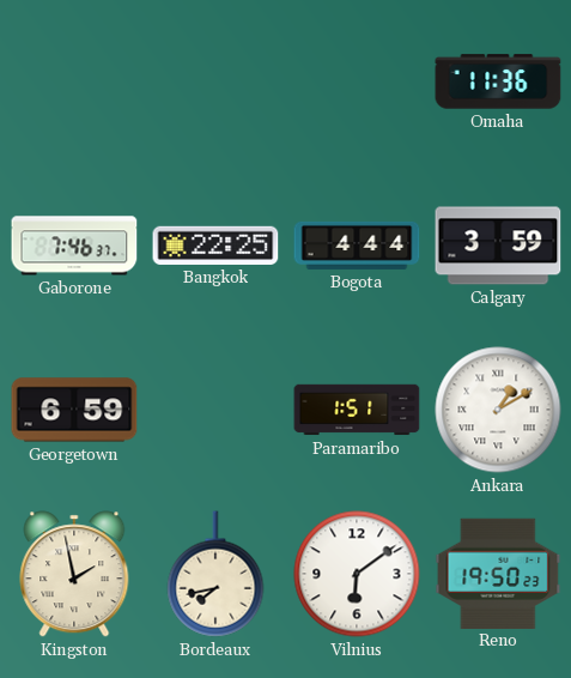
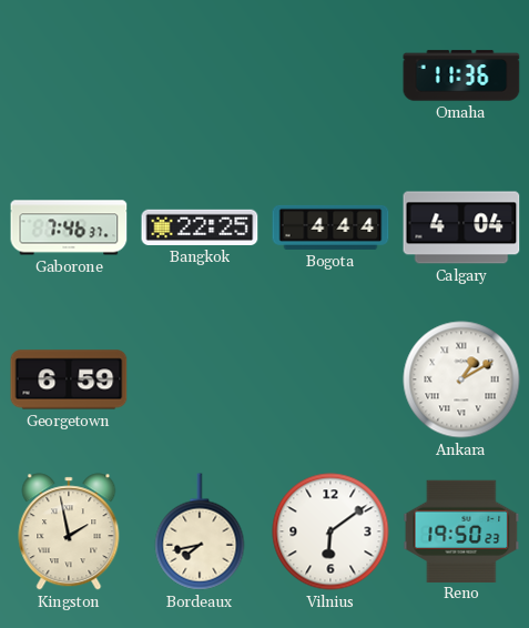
Calgary: 3:59 -> 4:04 (461, 227)
Paramaribo: 1:51 -> none (357, 410)
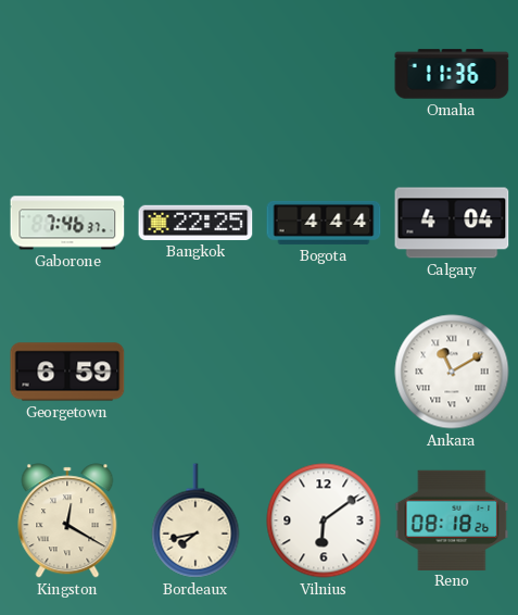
Ankara: 1:10 -> 11:10 (452, 372)
Kingston: 1:58 -> 12:20 (67, 520)
Reno: 19:50 -> 08:18 (452, 519)
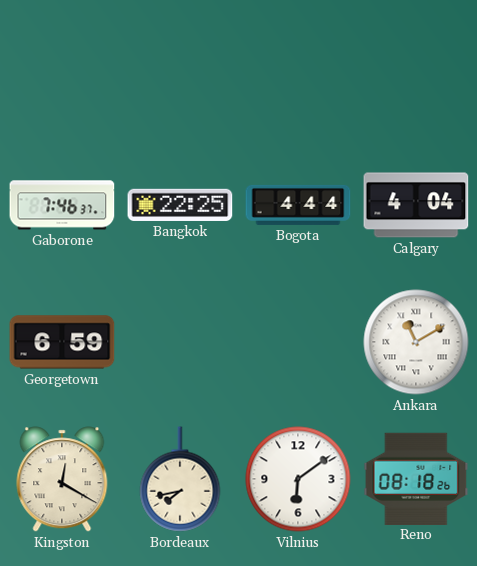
Omaha: 11:36 -> none (452, 74)
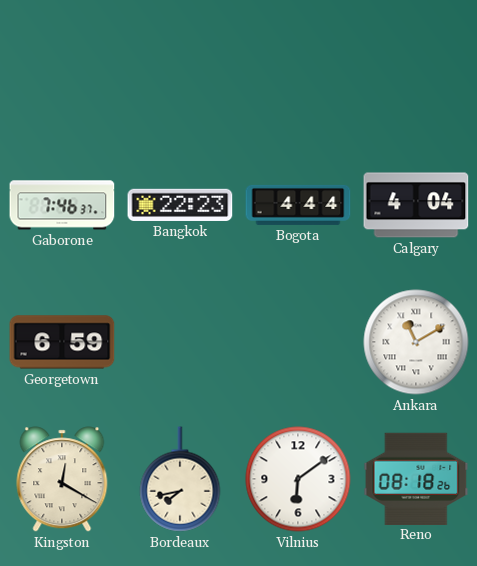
Bangkok: 22:25 -> 22:23 (180, 205)
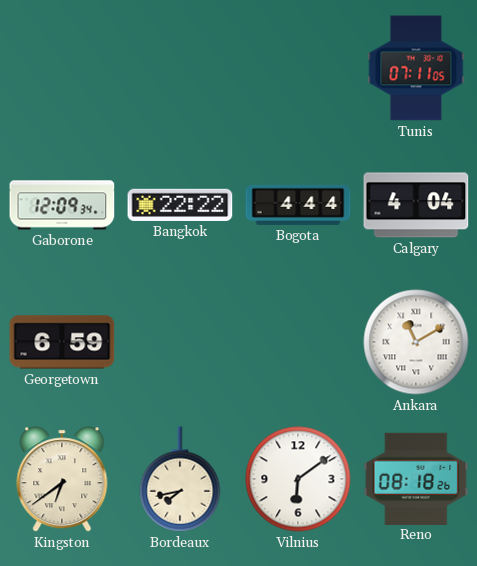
Tunis: none -> 07:11 (416, 68)
Gaborone: 7:46 -> 12:09 (62, 205)
Bangkok: 22:23 -> 22:22 (180, 205)
Kingston: 12:20 -> 6:39 (62, 479)
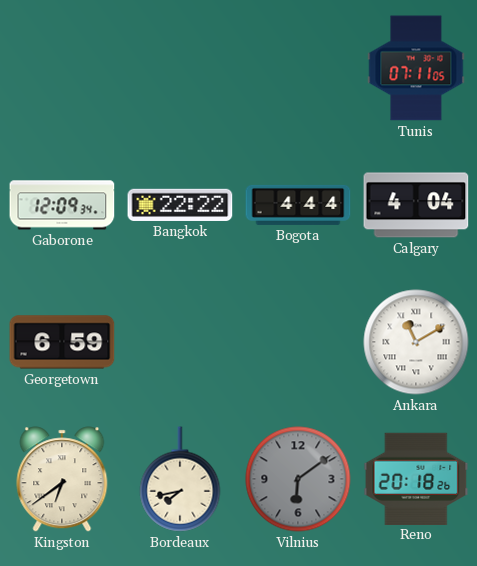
Vilnius dial: white -> grey (298, 479)
Reno: 08:18 -> 20:18 (416, 478)
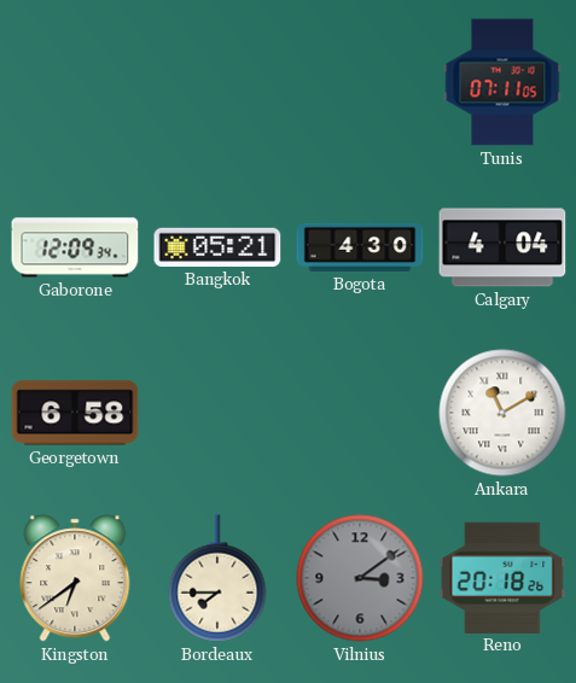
Bangkok: 22:22 -> 05:21 (217, 247)
Bogota: 4:44 -> 4:30 (360, 247)
Georgetown: 6:59 -> 6:58 (75, 413)
Bordeaux: 7:43 -> 7:45 (217, 578)
Vilnius: 6:09 -> 3:09 (360, 578)
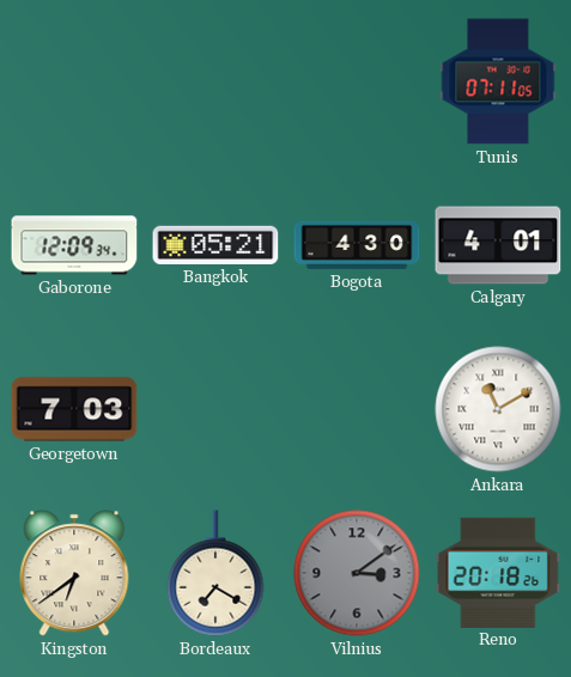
Calgary: 4:04 -> 4:01 (498, 245)
Georgetown: 6:58 -> 7:03 (74, 409)
Bordeaux: 7:45 -> 7:20 (215, 573)
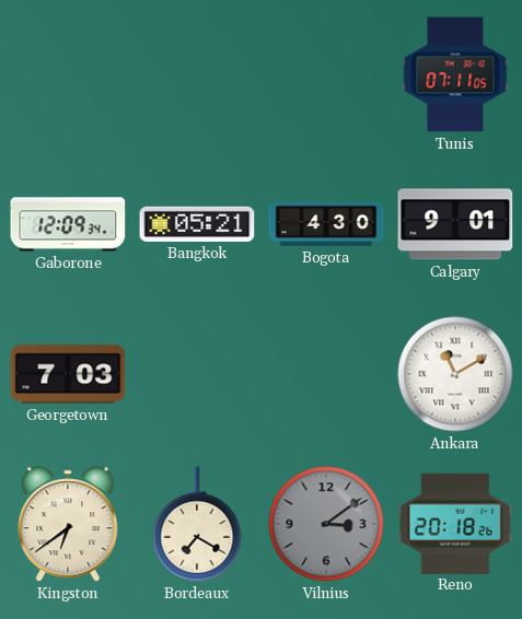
Calgary: 4:01 -> 9:01 (455, 224)
